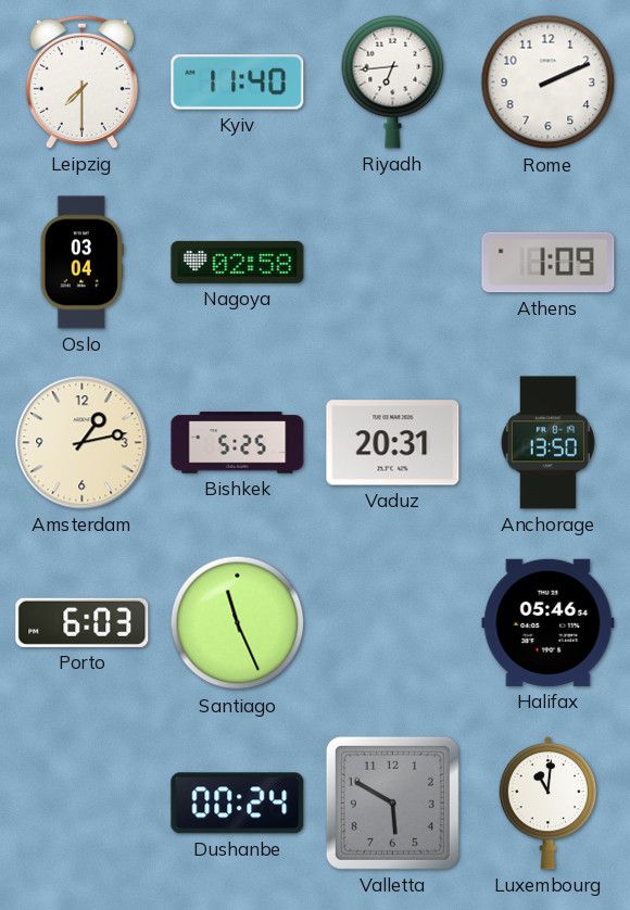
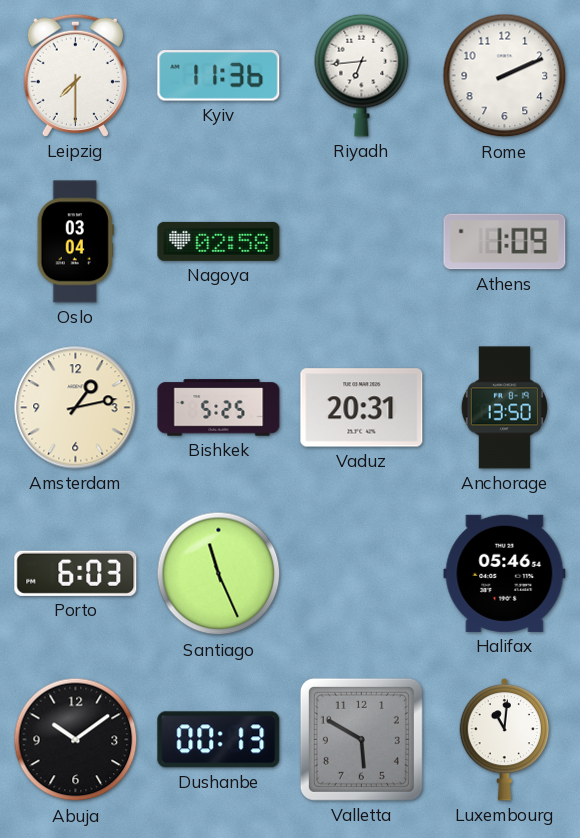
Kyiv: 11:40 -> 11:36 (219, 76)
Abuja: none -> 10:09 (76, 740)
Dushanbe: 00:24 -> 00:13 (219, 740)
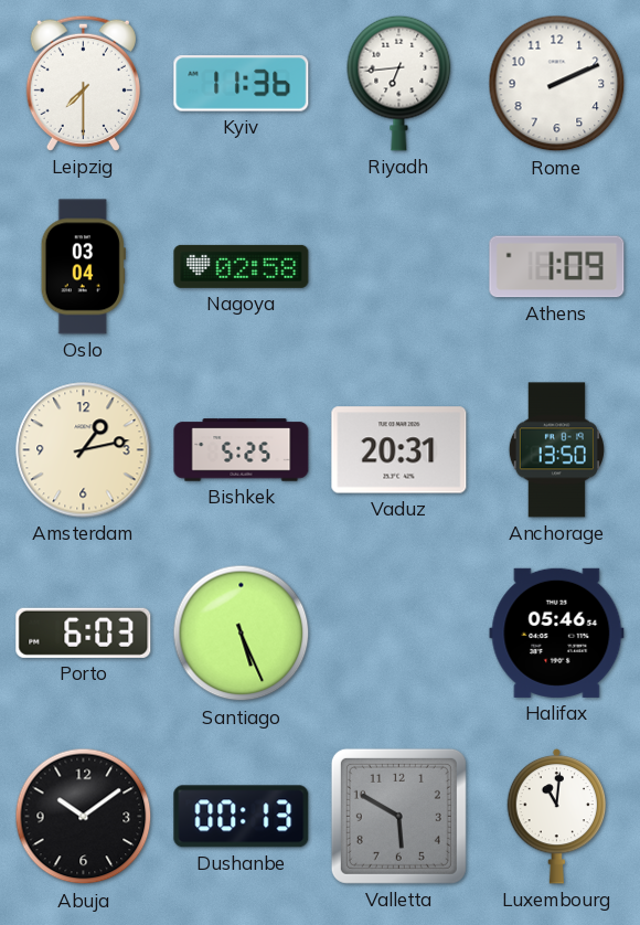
Santiago: 11:26 -> 5:26 (242, 634)
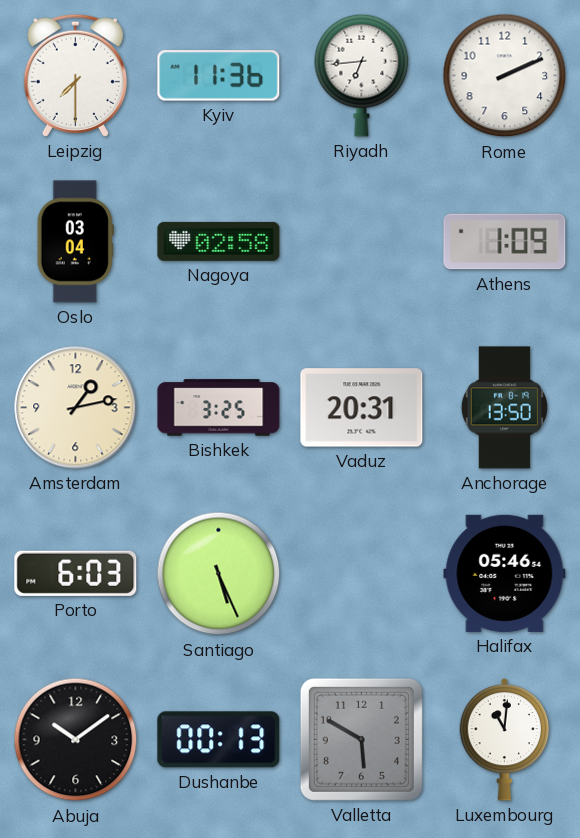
Bishkek: 5:25 -> 3:25 (219, 408)
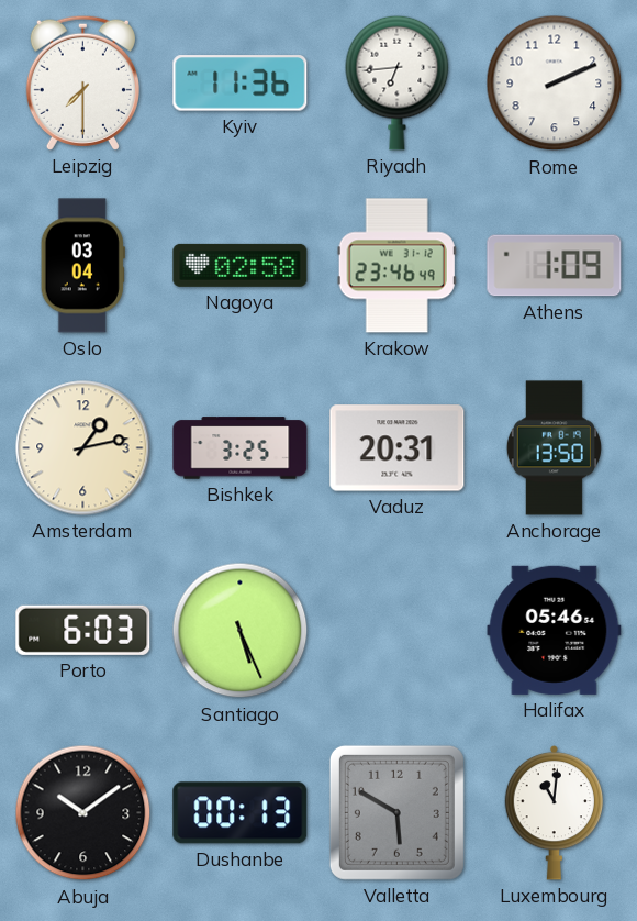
Krakow: none -> 23:46 (396, 266)
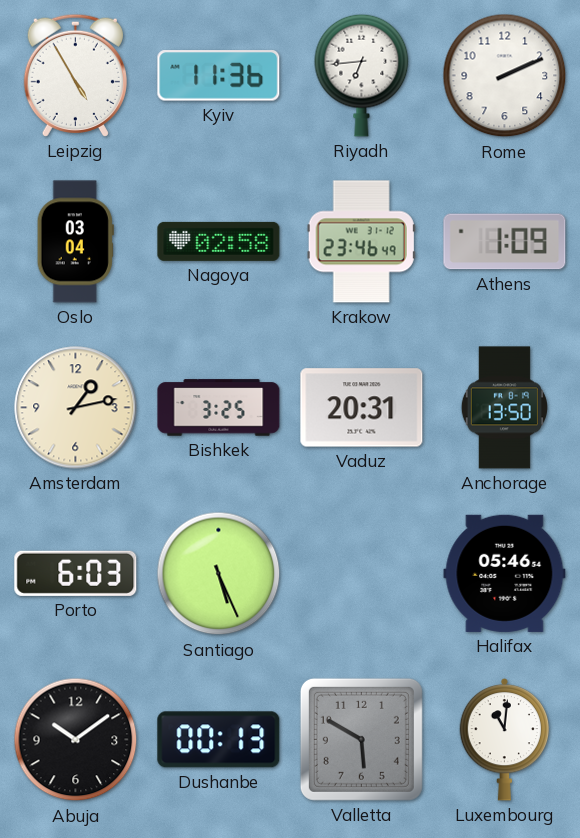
Leipzig: 7:30 -> 4:55 (75, 75)
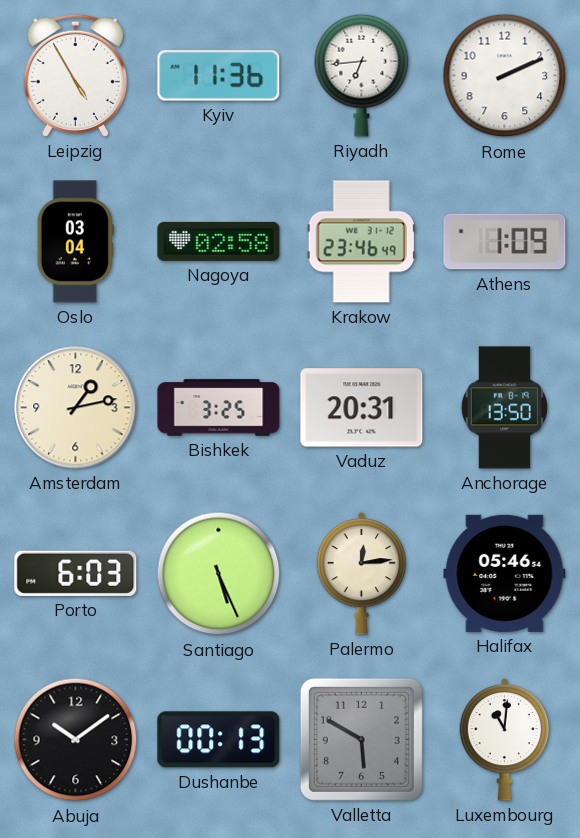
Palermo: none -> 12:14 (362, 573)
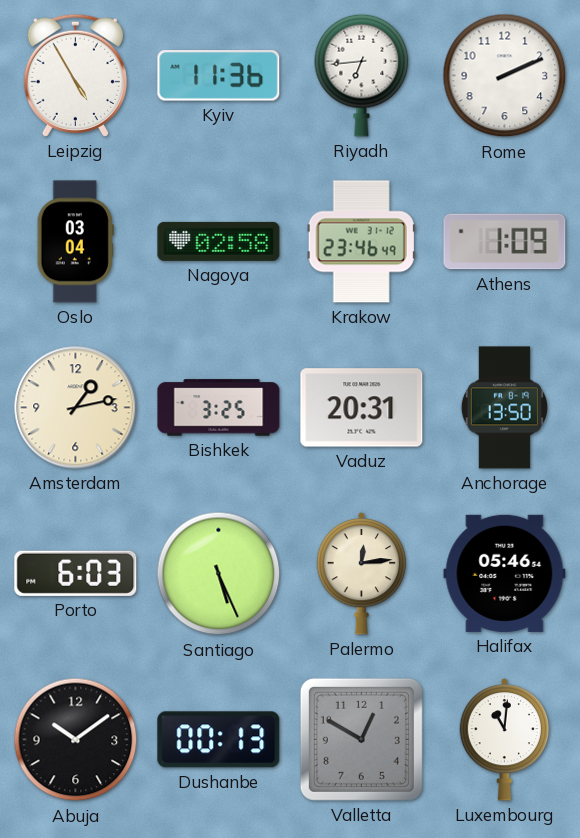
Valletta: 5:50 -> 12:50 (361, 739)
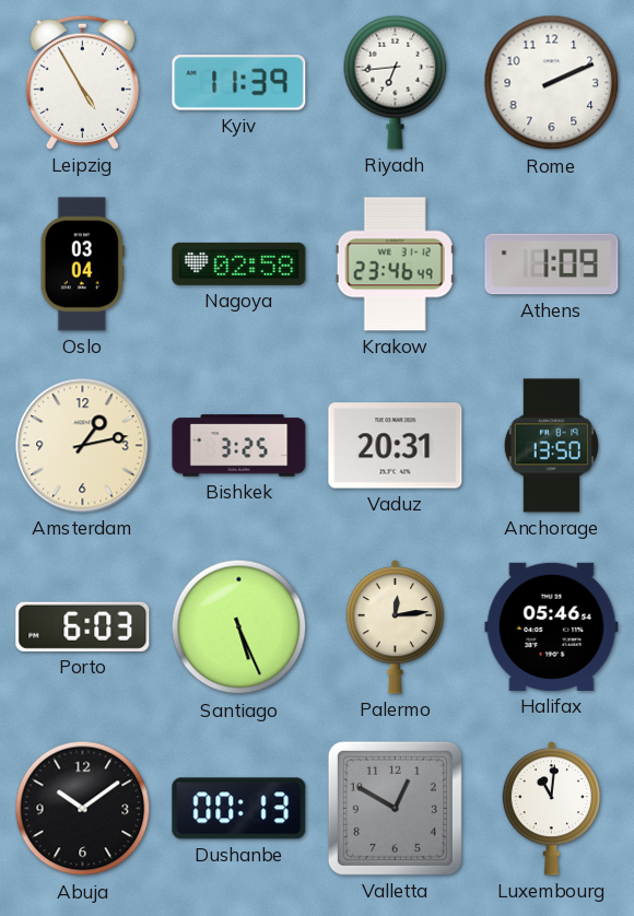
Kyiv: 11:36 -> 11:39 (239, 83)
